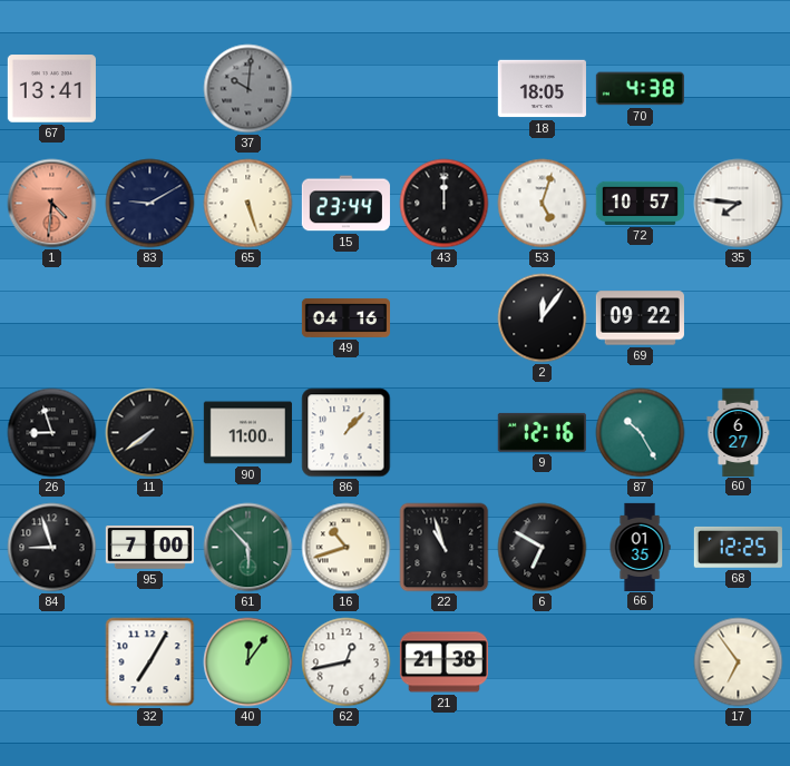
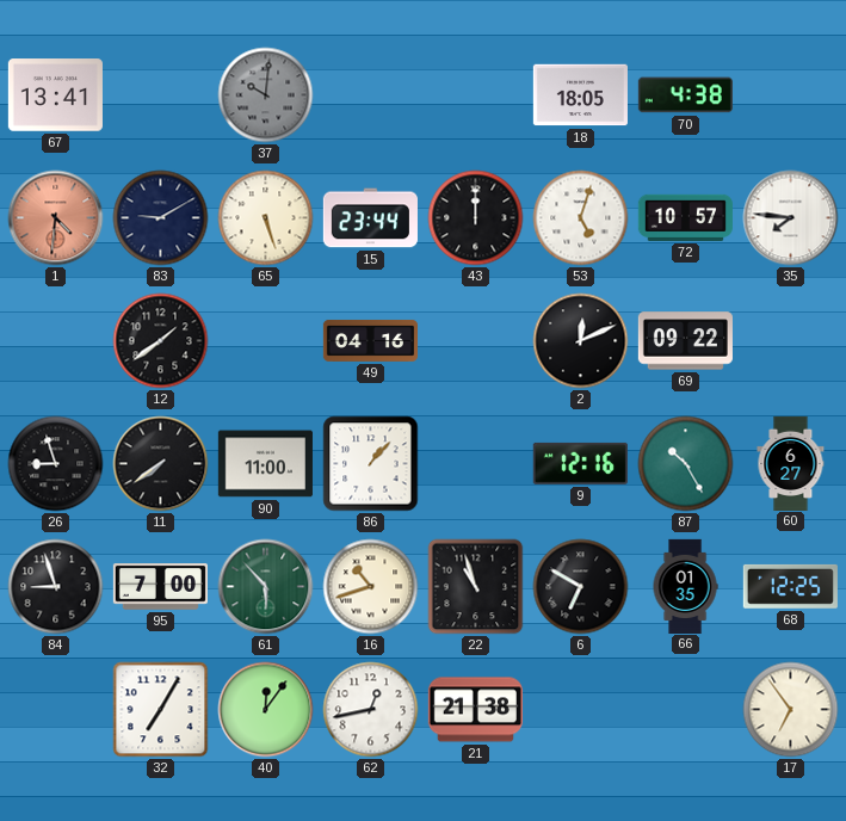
12: none -> 1:39 (161, 341)
2: 12:06 -> 12:11 (581, 341)
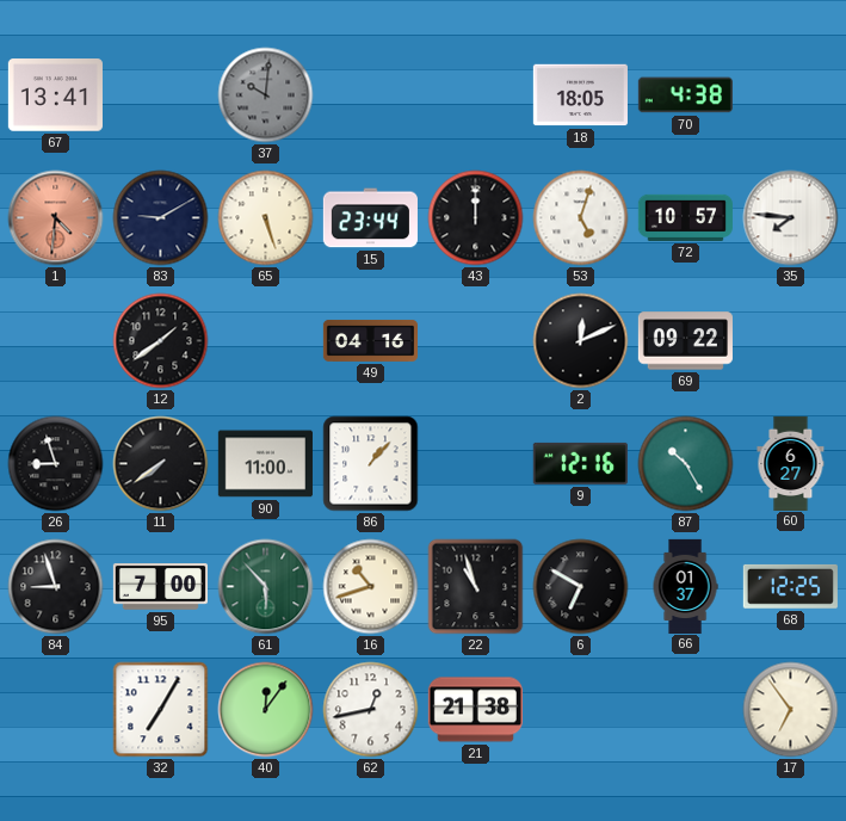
66: 01:35 -> 01:37 (685, 586)
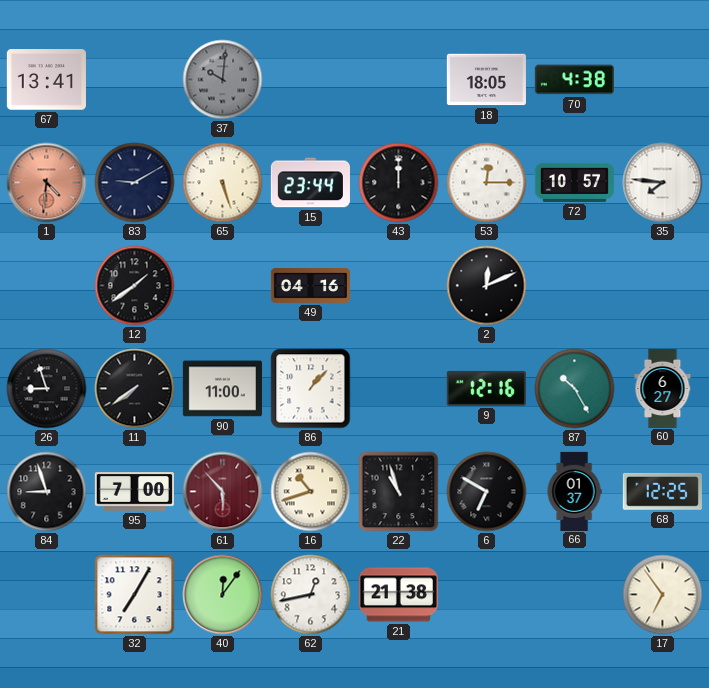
53: 5:03 -> 12:15 (487, 183)
69: 09:22 -> none (685, 341)
61 dial: green -> burgundy (223, 492)
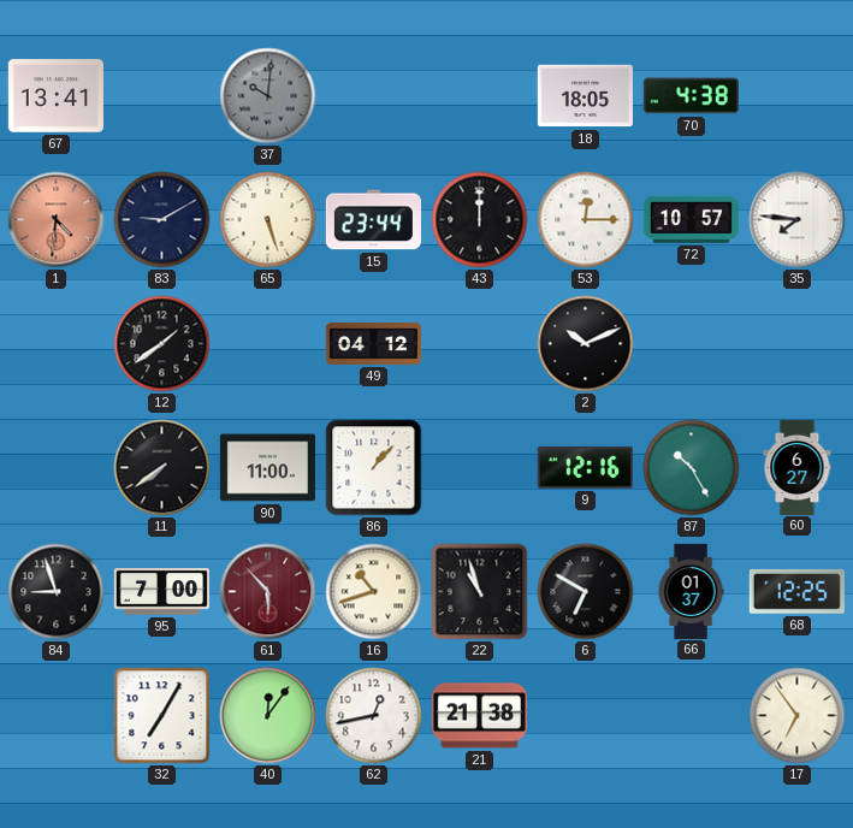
49: 04:16 -> 04:12 (373, 343)
2: 12:11 -> 10:11 (586, 344)
26: 8:57 -> none (47, 389)
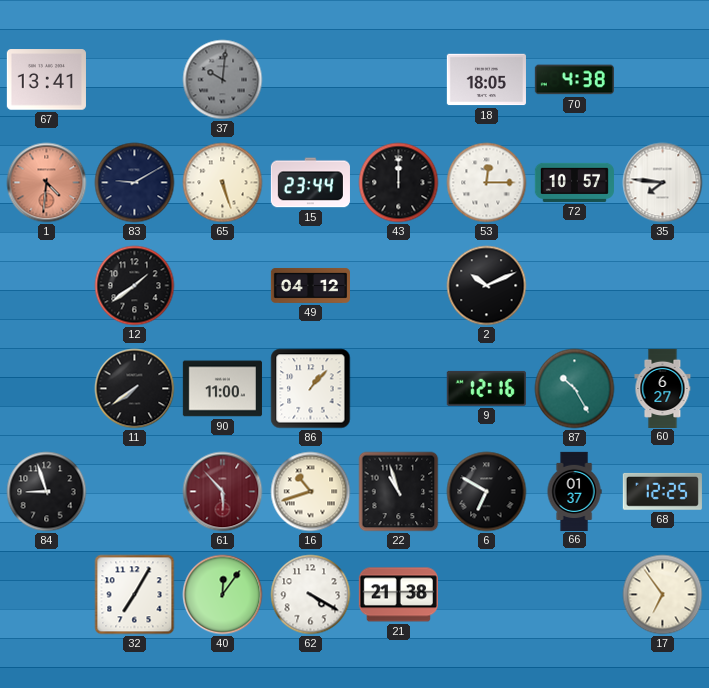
95: 7:00 -> none (161, 592)
62: 12:43 -> 4:20 (311, 595)
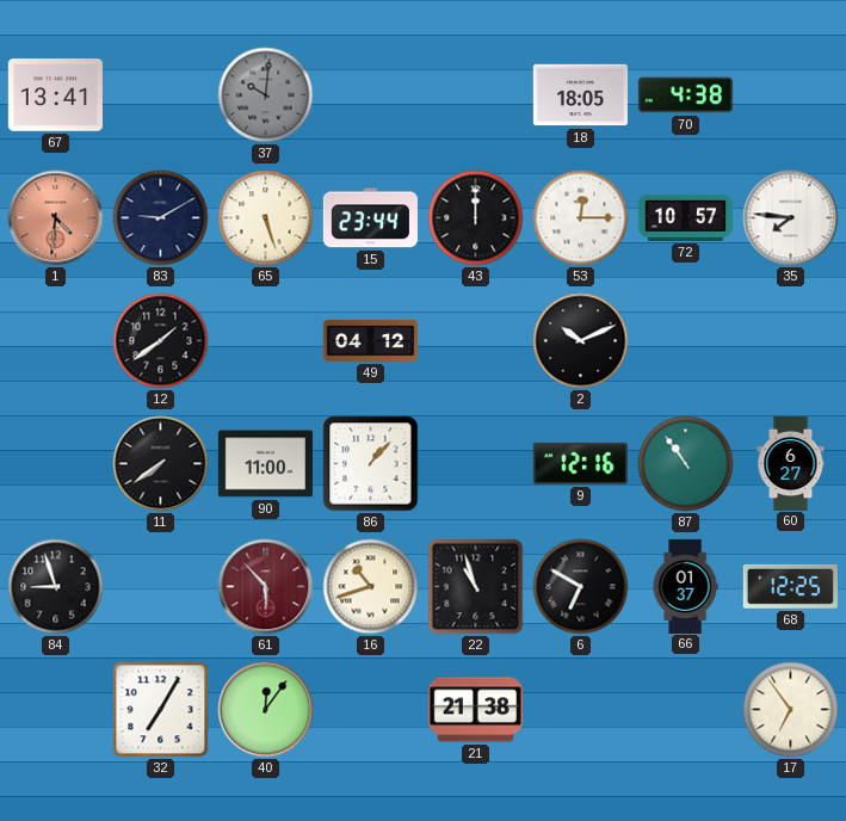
87: 10:25 -> 10:54 (686, 464)
62: 4:20 -> none (311, 595)
